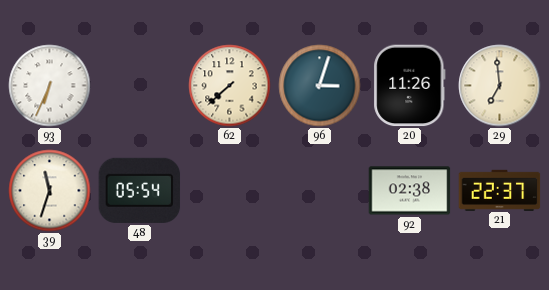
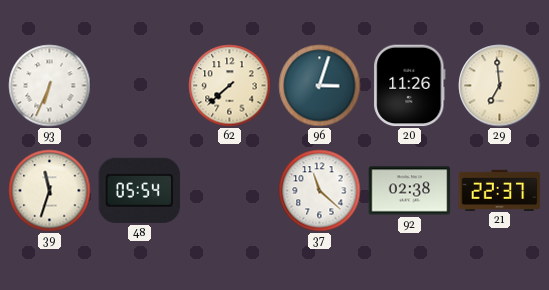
37: none -> 11:22 (320, 191)
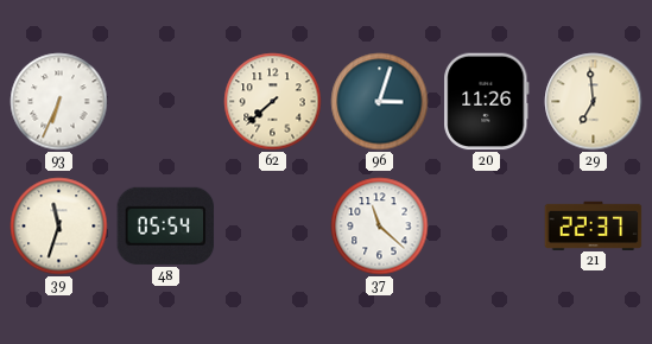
92: 02:38 -> none (410, 191)
